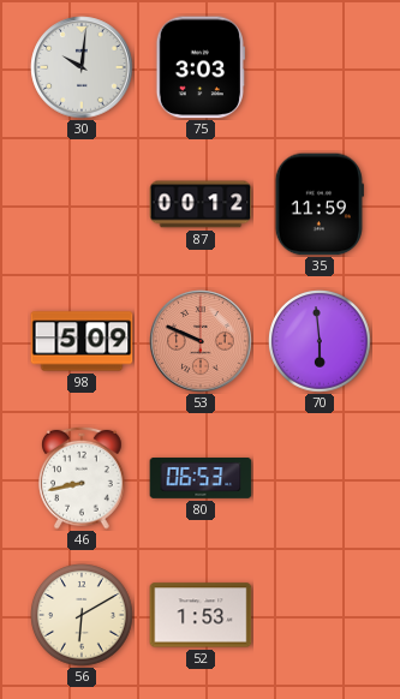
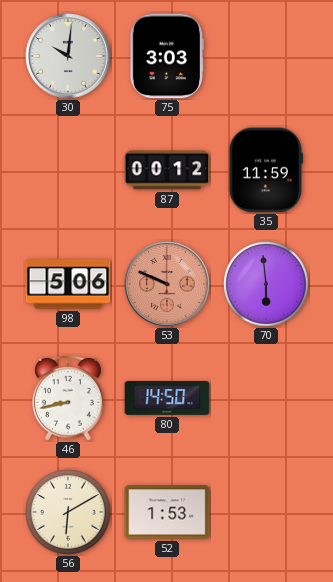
98: 5:09 -> 5:06 (68, 284)
80: 06:53 -> 14:50 (167, 399)
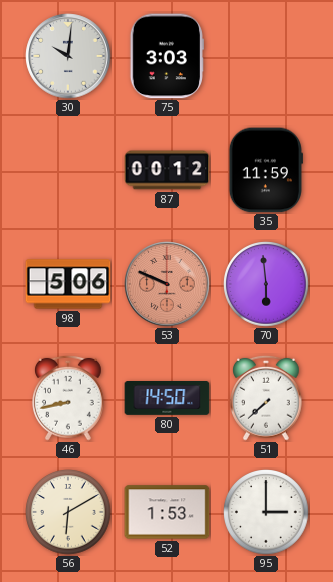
51: none -> 7:38 (267, 398)
95: none -> 3:00 (266, 512)
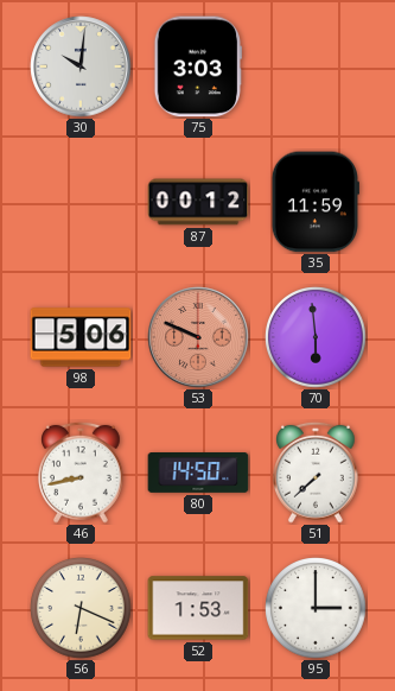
56: 6:10 -> 6:19 (81, 608)
